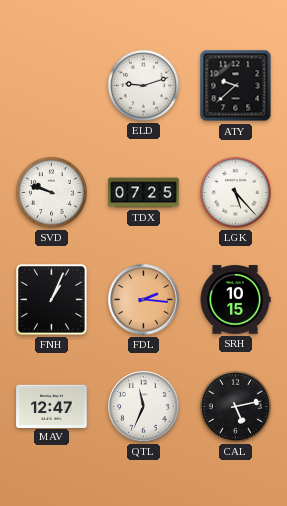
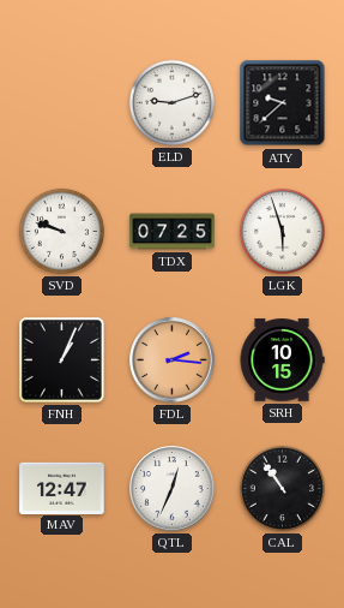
LGK: 5:23 -> 5:57 (282, 231)
QTL: 11:34 -> 12:34 (173, 489)
CAL: 5:13 -> 10:54 (282, 488)
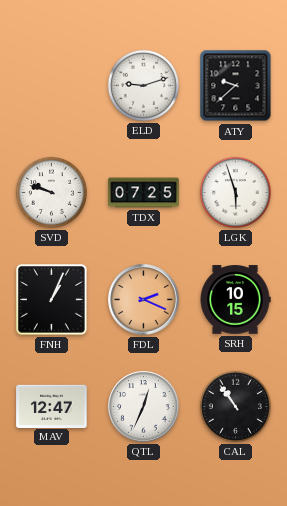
FDL: 2:16 -> 2:19 (144, 300)
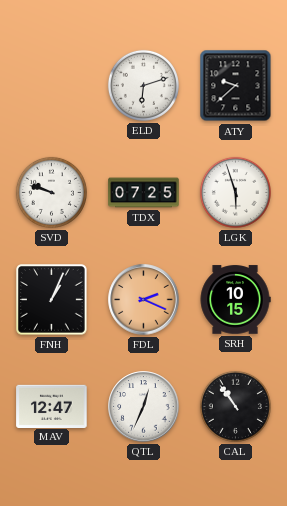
ELD: 9:12 -> 6:12 (143, 85)
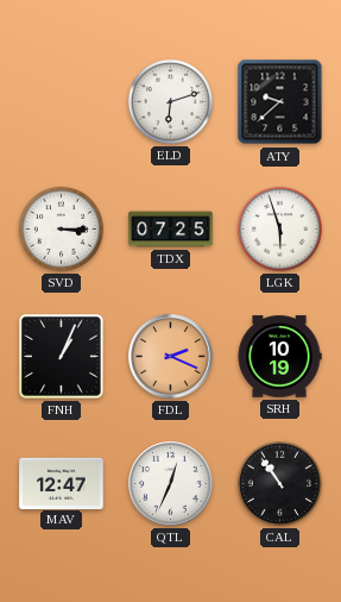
SVD: 9:48 -> 3:15 (61, 228)
SRH: 10:15 -> 10:19 (279, 357)
